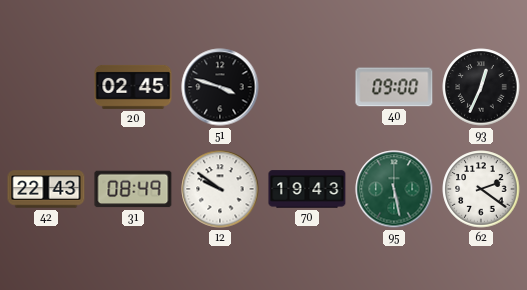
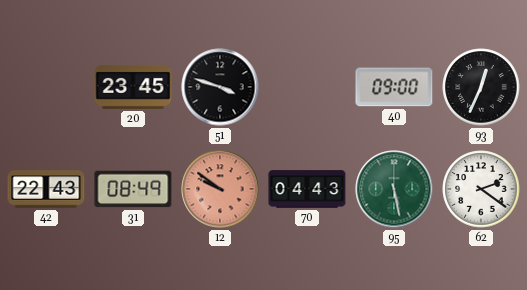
20: 02:45 -> 23:45 (133, 87)
12 dial: white -> salmon (220, 189)
70: 19:43 -> 04:43 (307, 189)
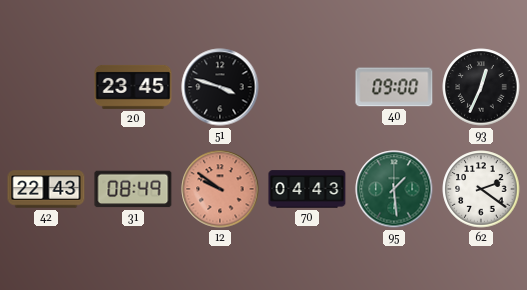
95: 5:28 -> 1:29 (394, 189)
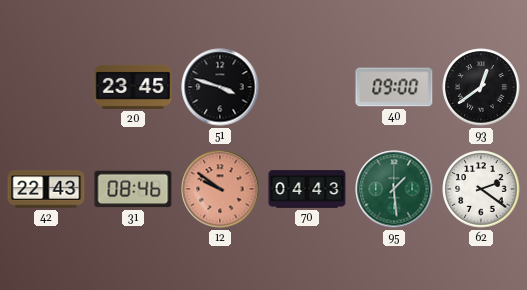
93: 12:34 -> 12:39 (481, 87)
31: 08:49 -> 08:46 (133, 189)
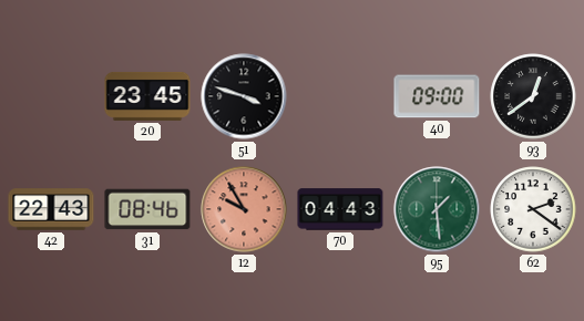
12: 9:51 -> 9:55 (244, 209)
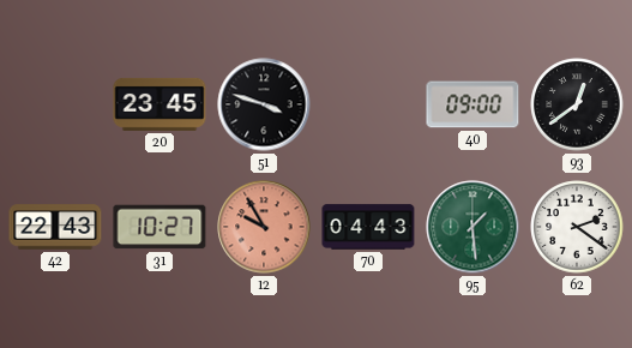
31: 08:46 -> 10:27 (159, 227)
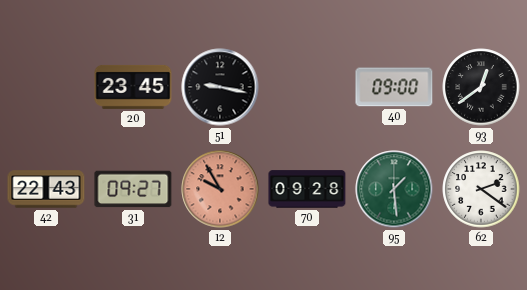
51: 3:48 -> 9:17 (220, 87)
31: 10:27 -> 09:27 (133, 189)
70: 04:43 -> 09:28 (307, 189)
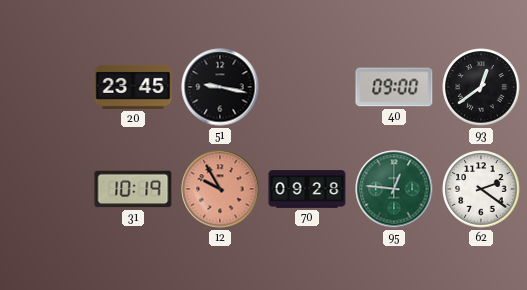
42: 22:43 -> none (46, 189)
31: 09:27 -> 10:19 (133, 189)
95: 1:29 -> 12:46 (394, 189)
